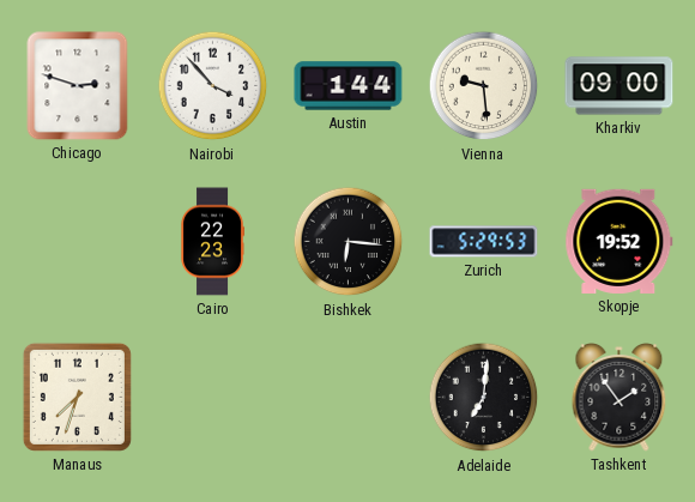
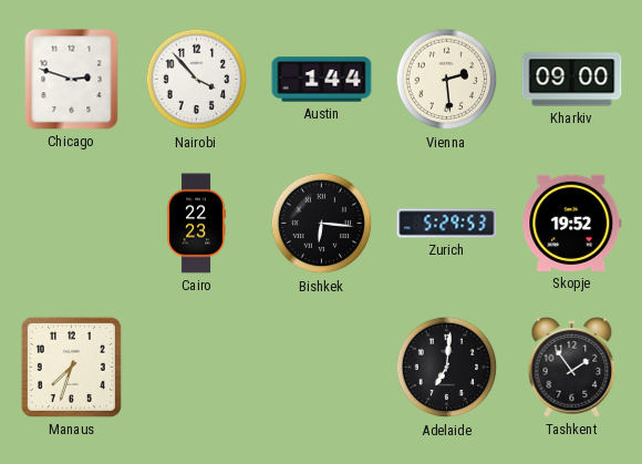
Vienna: 9:29 -> 2:29 (447, 80)
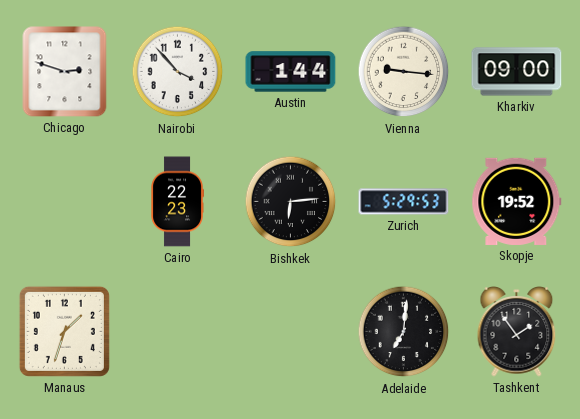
Vienna: 2:29 -> 9:16 (404, 72)
Bishkek: 6:16 -> 6:14 (291, 202)
Manaus: 7:33 -> 1:33 (64, 331)
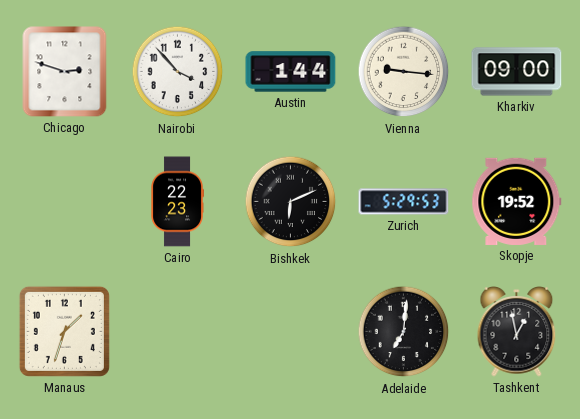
Bishkek: 6:14 -> 6:11 (291, 202)
Tashkent: 1:54 -> 12:58 (517, 332)
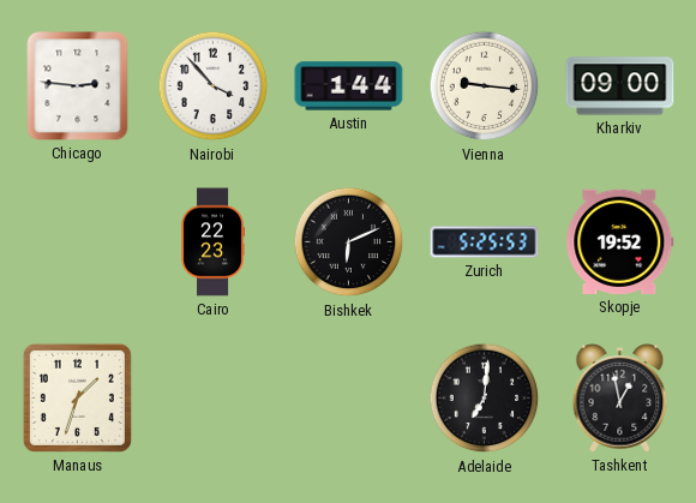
Chicago: 2:48 -> 2:46 (78, 86)
Zurich: 5:29 -> 5:25 (485, 242)
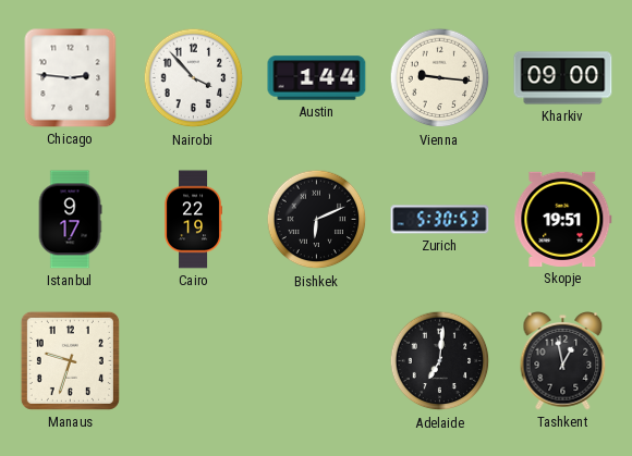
Istanbul: none -> 9:17 (70, 220)
Cairo: 22:23 -> 22:19 (193, 220)
Zurich: 5:25 -> 5:30 (440, 220)
Skopje: 19:52 -> 19:51 (563, 219)
Manaus: 1:33 -> 9:33 (70, 360)
